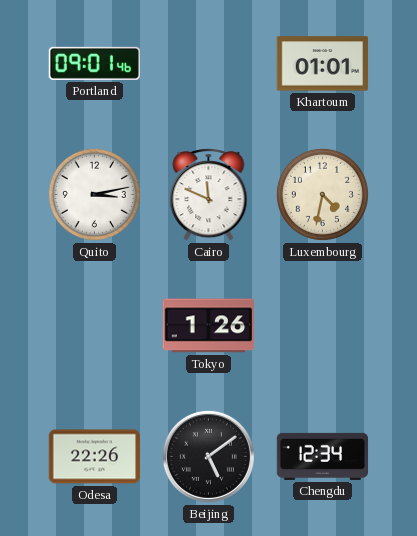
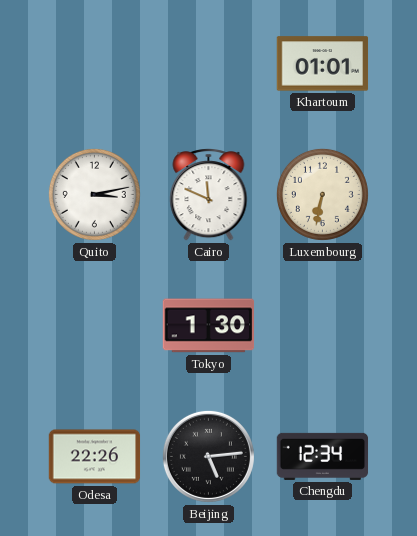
Portland: 09:01 -> none (94, 63)
Luxembourg: 4:32 -> 6:32 (322, 194)
Tokyo: 1:26 -> 1:30 (209, 326)
Beijing: 5:09 -> 5:14 (208, 456)
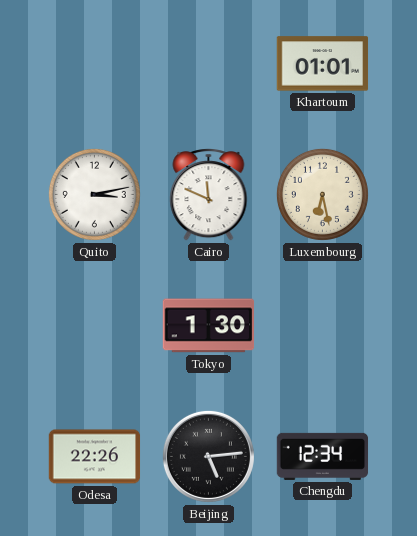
Luxembourg: 6:32 -> 6:28 (322, 194)
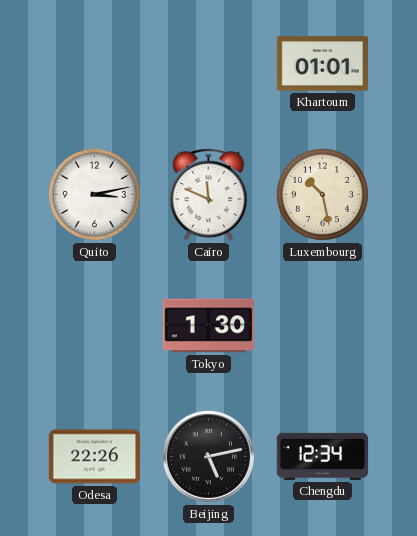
Luxembourg: 6:28 -> 10:28 (322, 194)
Beijing: 5:14 -> 5:13 (208, 456)
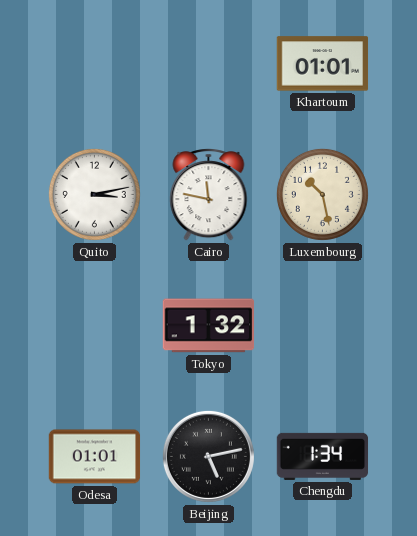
Cairo: 11:49 -> 11:47 (209, 195)
Tokyo: 1:30 -> 1:32 (209, 326)
Odesa: 22:26 -> 01:01 (95, 457)
Chengdu: 12:34 -> 1:34 (323, 456)
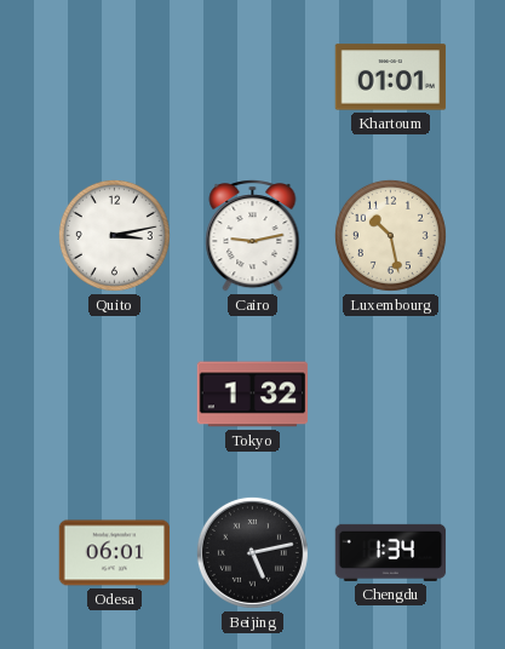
Cairo: 11:47 -> 9:13 (253, 236)
Odesa: 01:01 -> 06:01 (115, 553)
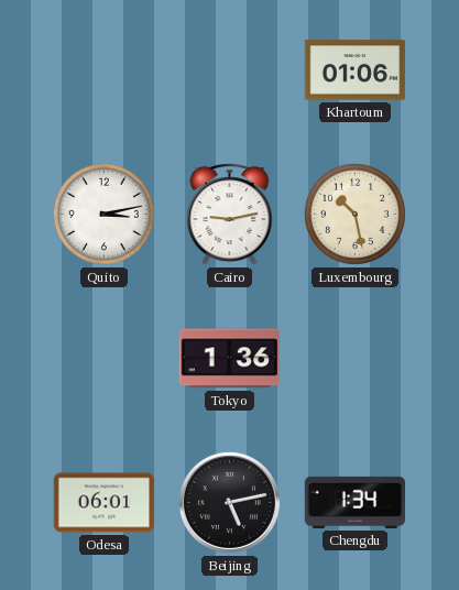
Khartoum: 01:01 -> 01:06 (356, 70)
Tokyo: 1:32 -> 1:36 (230, 359)
